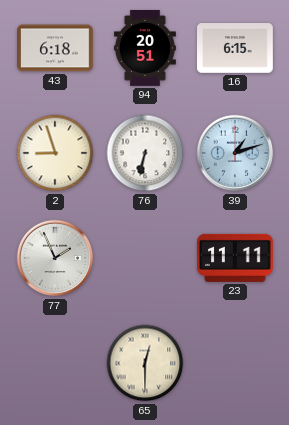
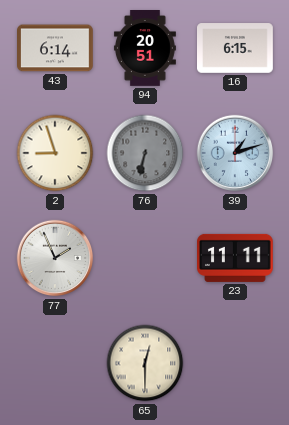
43: 6:18 -> 6:14 (56, 48)
76 dial: white -> grey (145, 153)
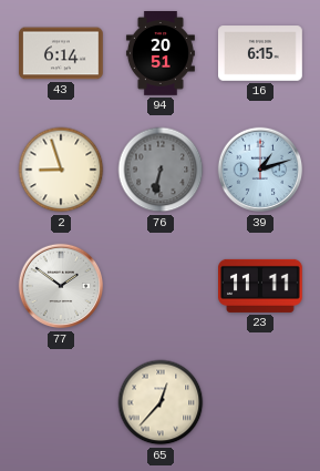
77: 1:56 -> 1:51 (61, 286)
65: 12:30 -> 12:37 (161, 402)
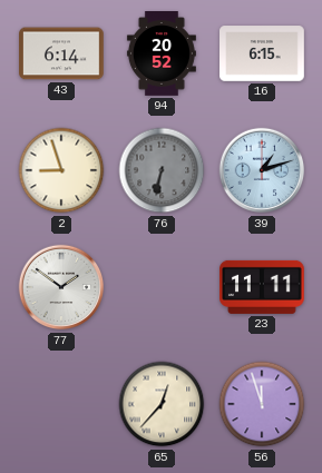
94: 20:51 -> 20:52 (162, 55)
56: none -> 11:57 (262, 404)
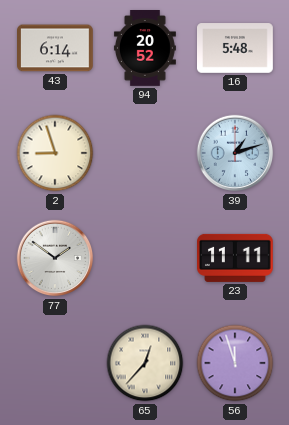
16: 6:15 -> 5:48 (236, 48)
76: 6:32 -> none (162, 170)
